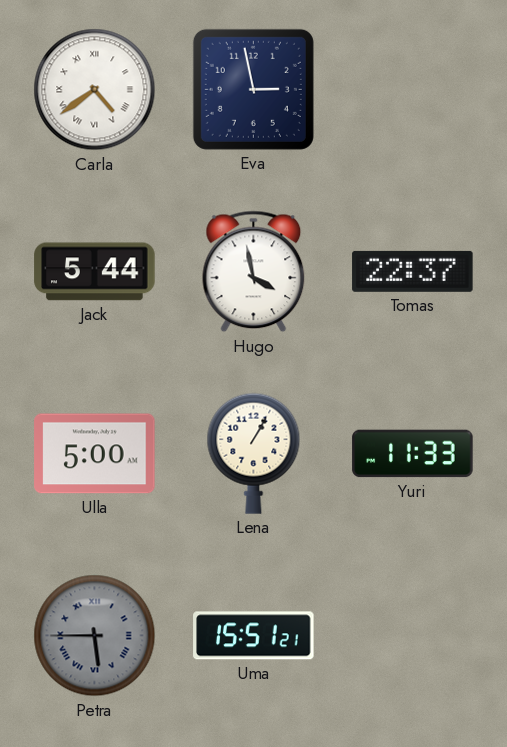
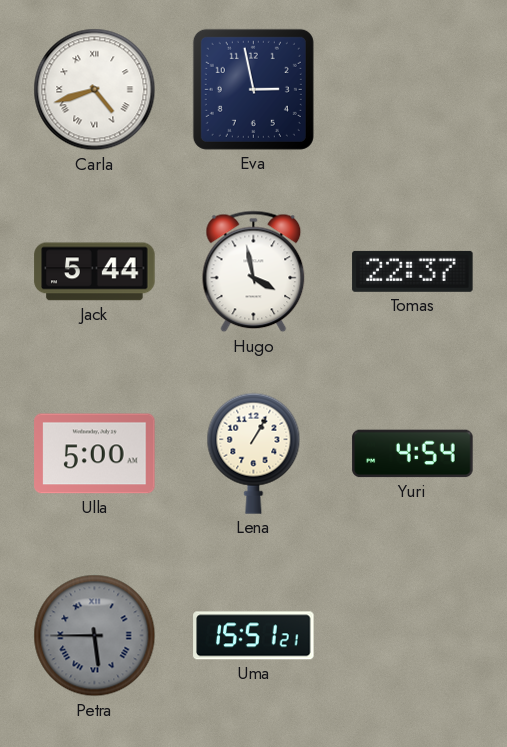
Carla: 4:39 -> 4:42 (95, 90)
Yuri: 11:33 -> 4:54 (413, 454)
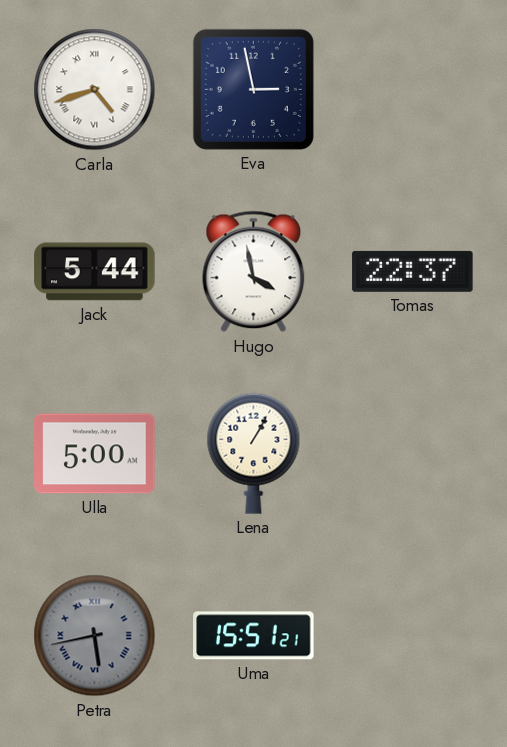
Yuri: 4:54 -> none (413, 454)
Petra: 5:45 -> 5:43 (95, 636)
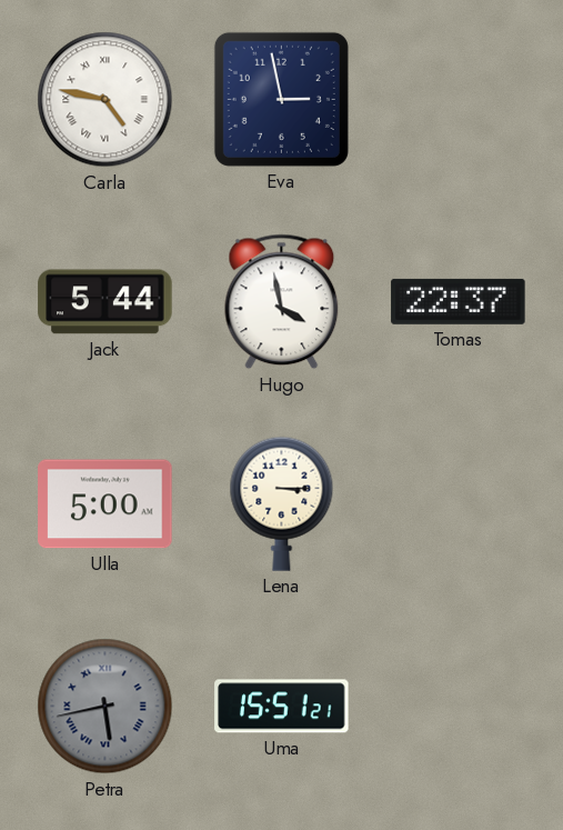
Carla: 4:42 -> 4:47 (105, 100)
Lena: 1:05 -> 3:15 (282, 503)
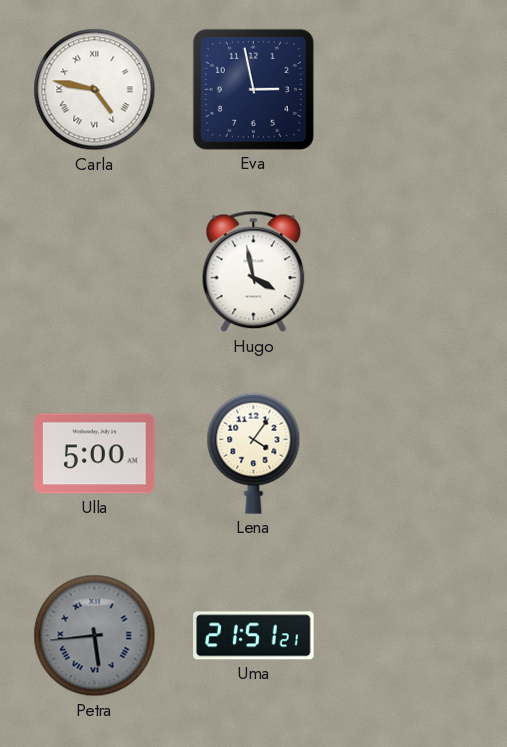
Jack: 5:44 -> none (105, 302)
Tomas: 22:37 -> none (459, 301)
Lena: 3:15 -> 4:06 (254, 453)
Petra: 5:43 -> 5:44 (95, 636)
Uma: 15:51 -> 21:51 (254, 636)
